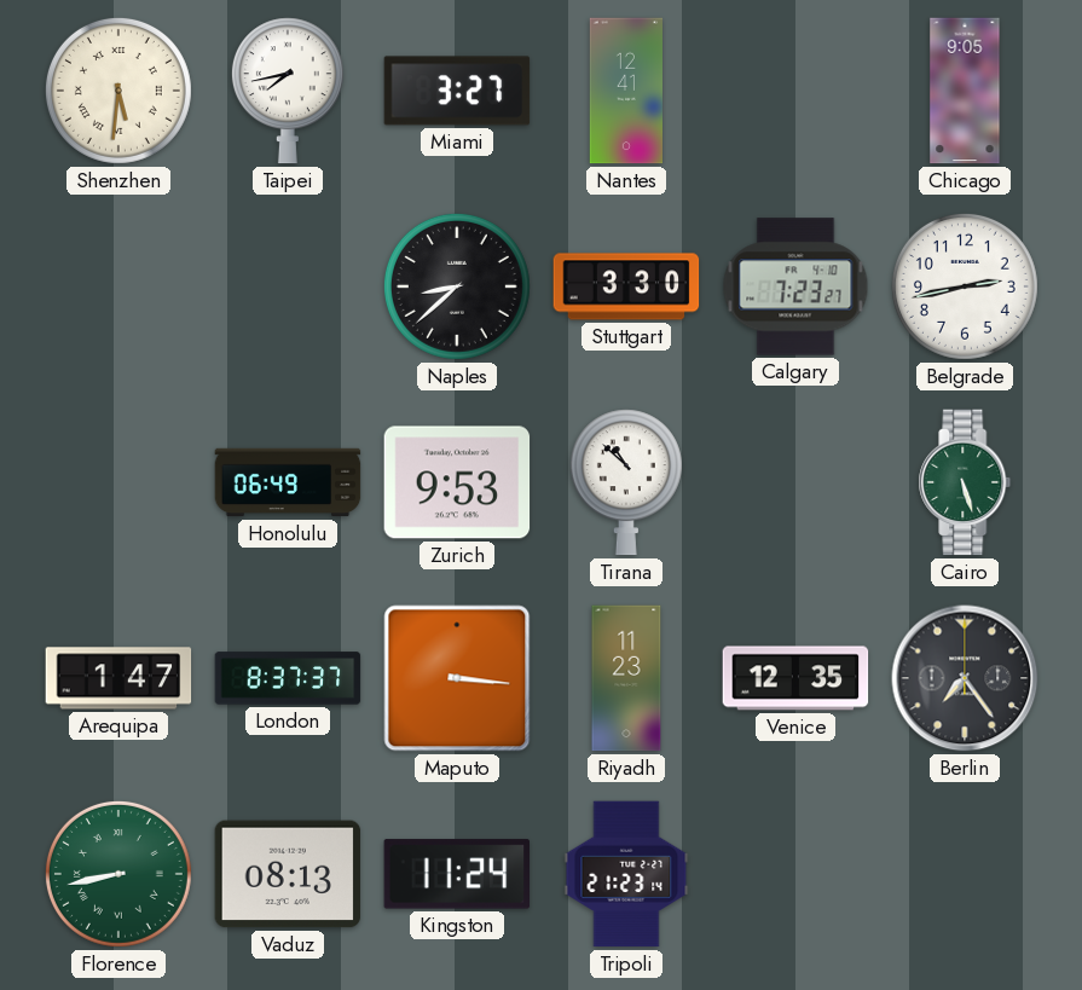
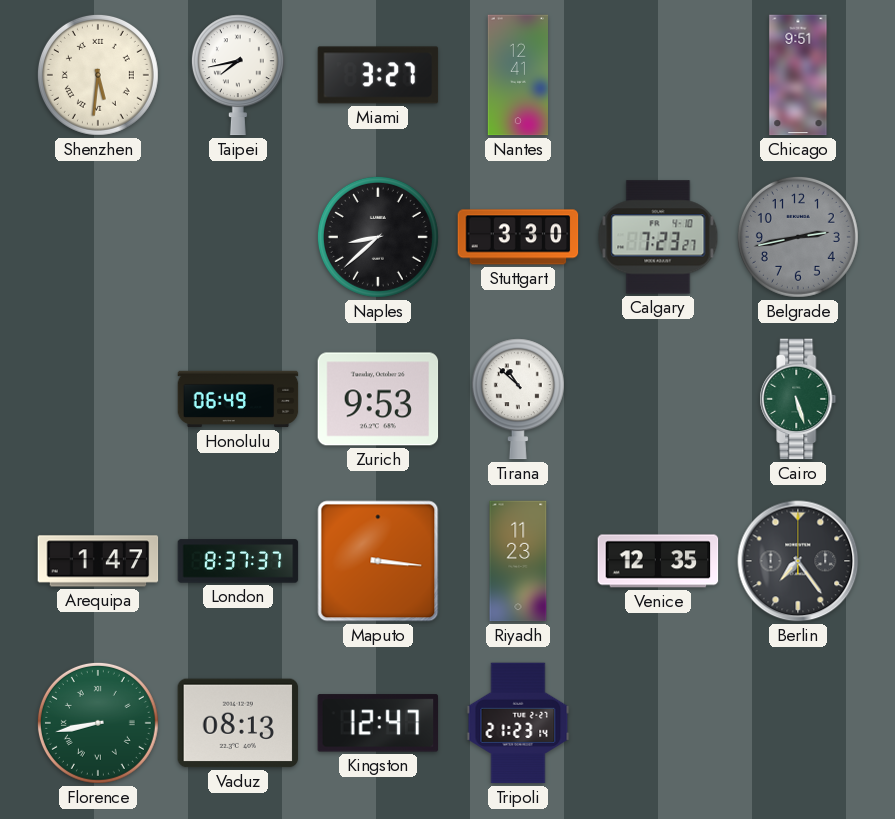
Chicago: 9:05 -> 9:51 (798, 75)
Belgrade dial: white -> grey (798, 237)
Kingston: 11:24 -> 12:47 (378, 723)
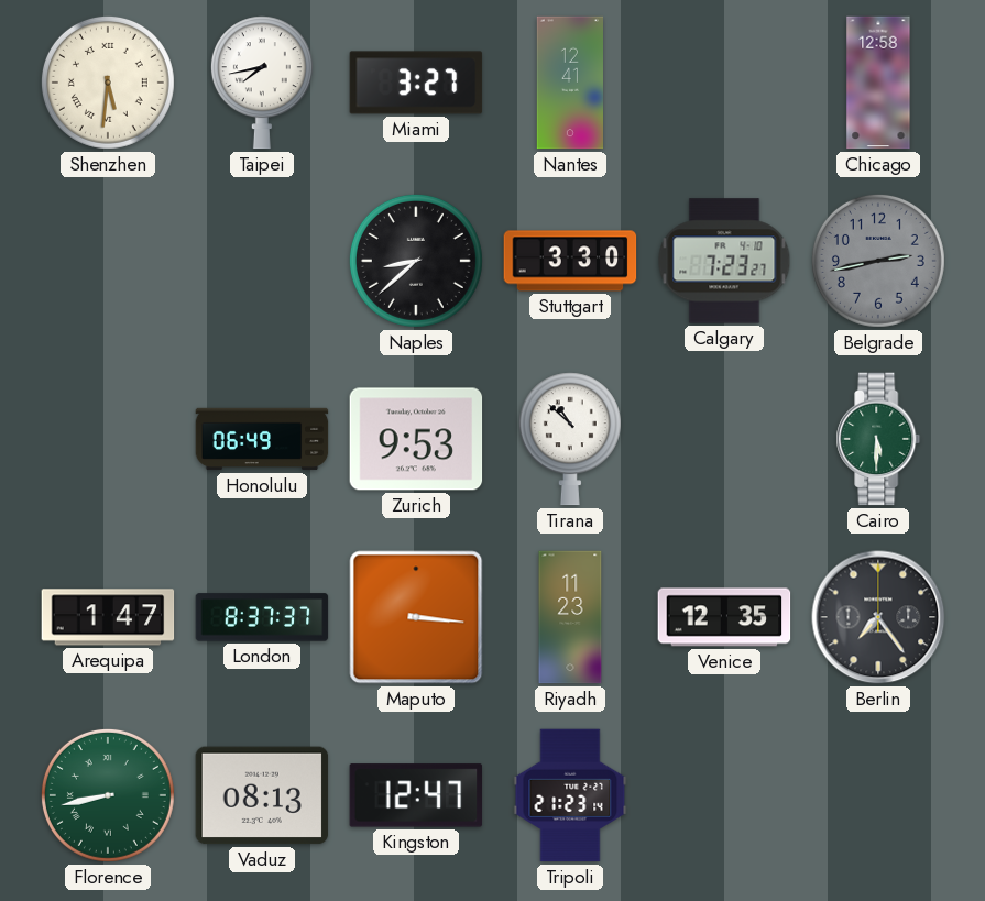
Chicago: 9:51 -> 12:58 (878, 83)
Cairo: 5:27 -> 5:30 (878, 439)
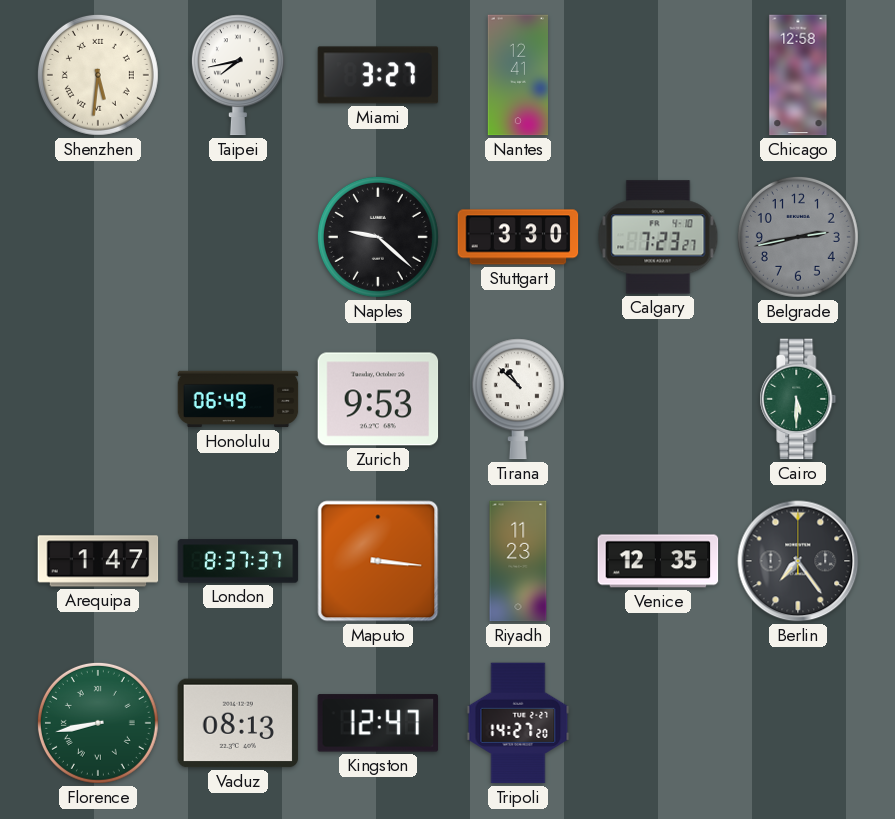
Naples: 8:38 -> 9:22 (378, 237)
Tripoli: 21:23 -> 14:27 (518, 723)
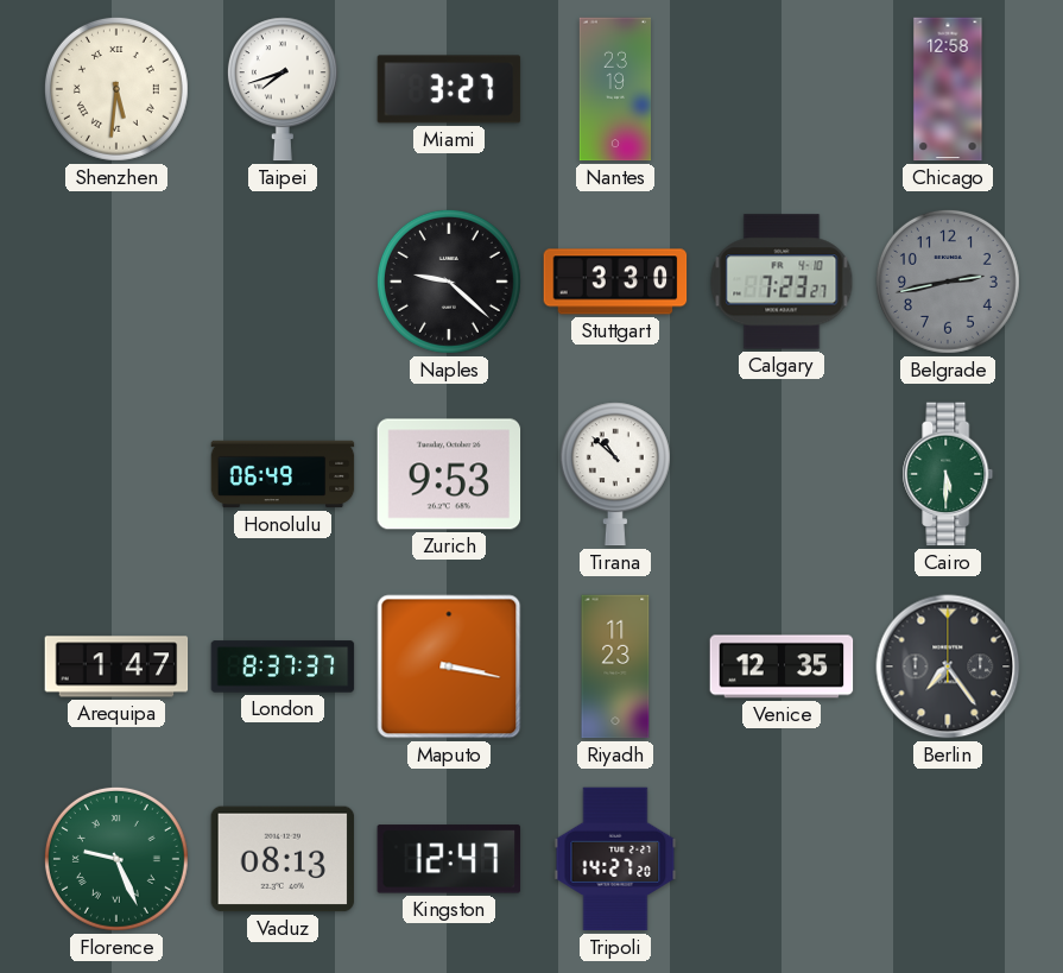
Taipei: 7:43 -> 7:42 (283, 89)
Nantes: 12:41 -> 23:19 (614, 89)
Maputo: 3:16 -> 3:17 (449, 666)
Florence: 8:43 -> 9:26 (116, 859)
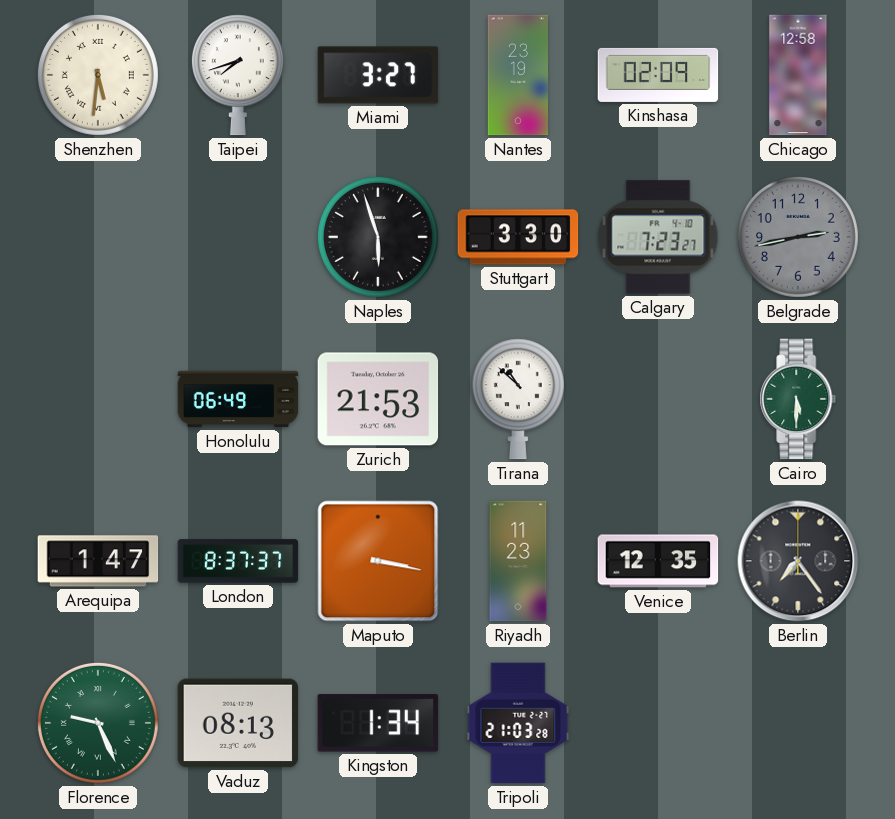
Kinshasa: none -> 02:09 (658, 75)
Naples: 9:22 -> 5:57 (378, 237)
Zurich: 9:53 -> 21:53 (378, 399)
Kingston: 12:47 -> 1:34 (378, 723)
Tripoli: 14:27 -> 21:03 (518, 723)
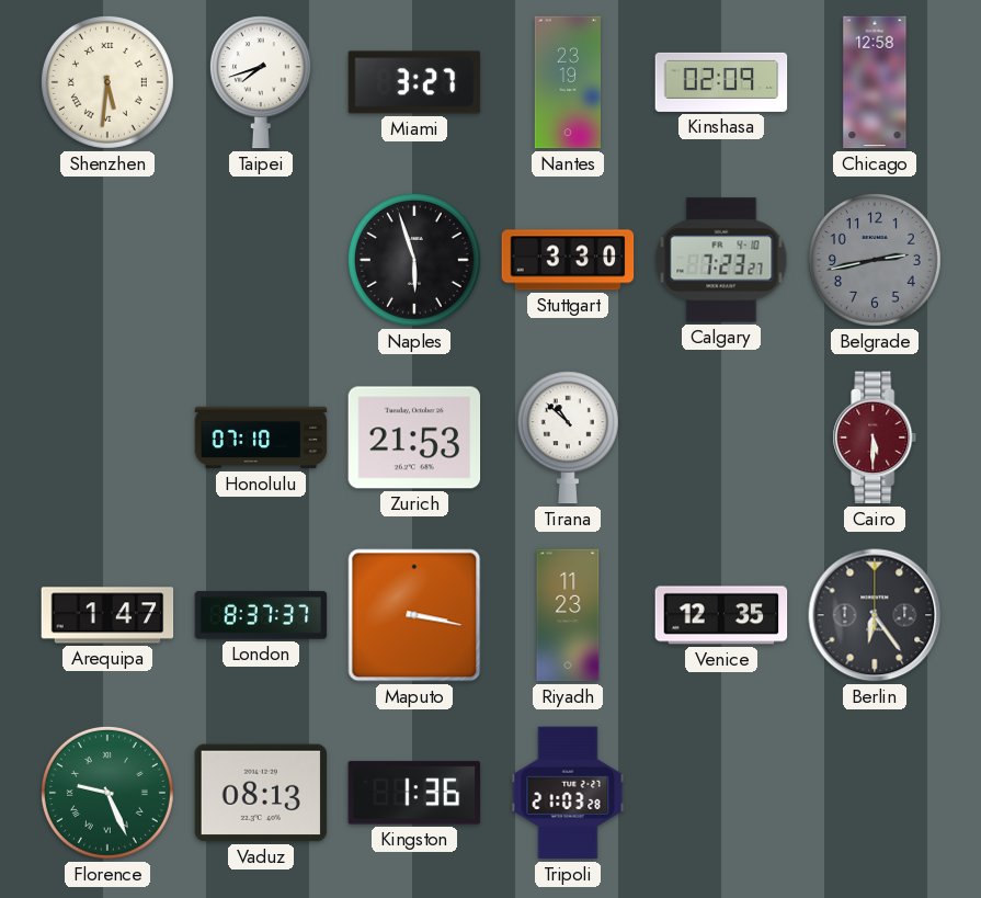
Honolulu: 06:49 -> 07:10 (261, 437)
Cairo dial: green -> burgundy (875, 437)
Berlin: 7:24 -> 6:24 (875, 615)
Kingston: 1:34 -> 1:36 (414, 793)
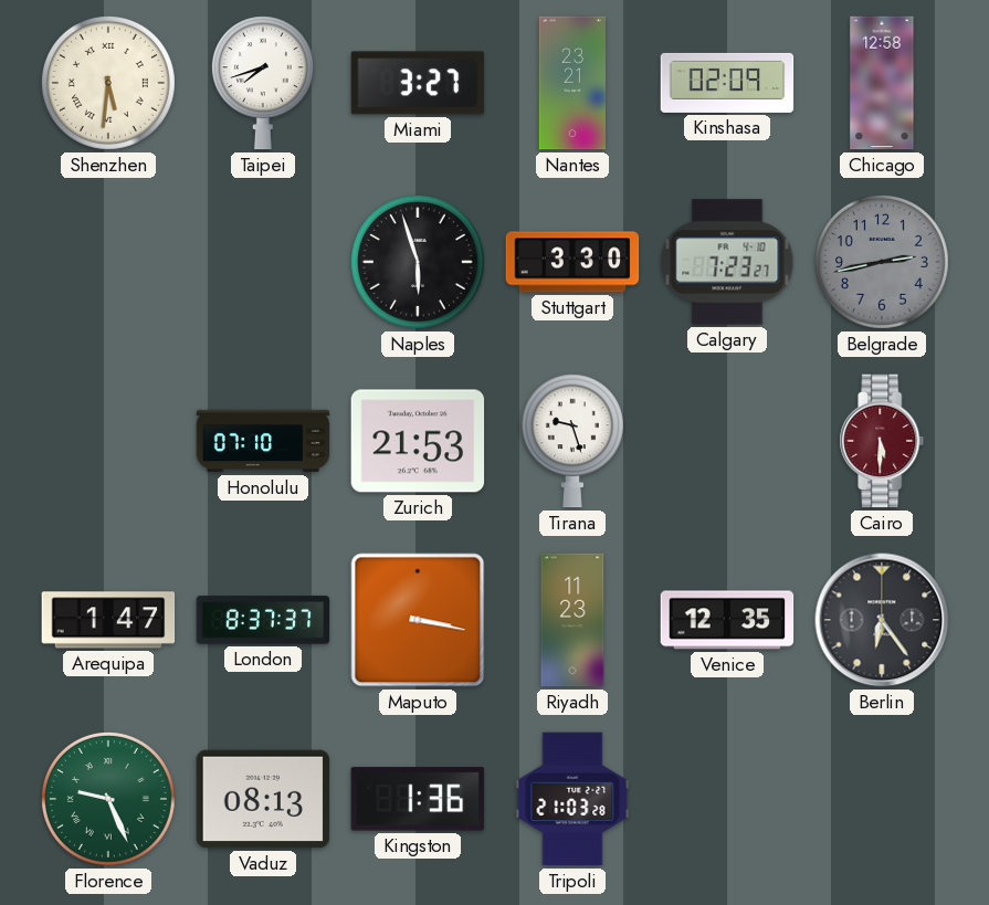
Nantes: 23:19 -> 23:21 (571, 83)
Tirana: 10:52 -> 9:27 (572, 441)
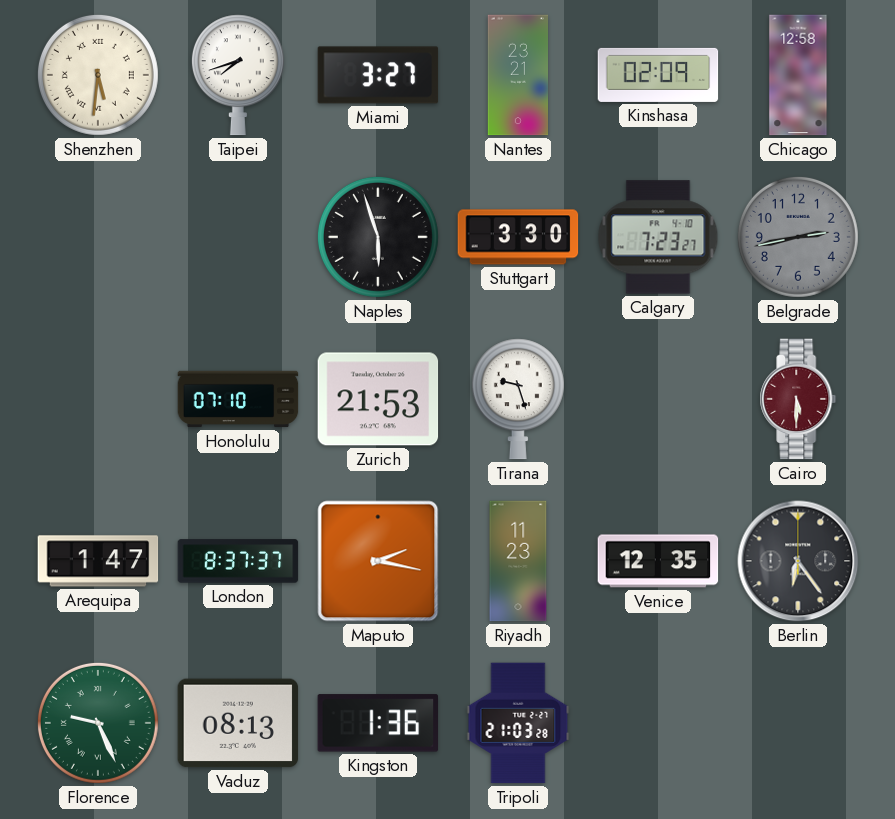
Maputo: 3:17 -> 2:17 (378, 561)
